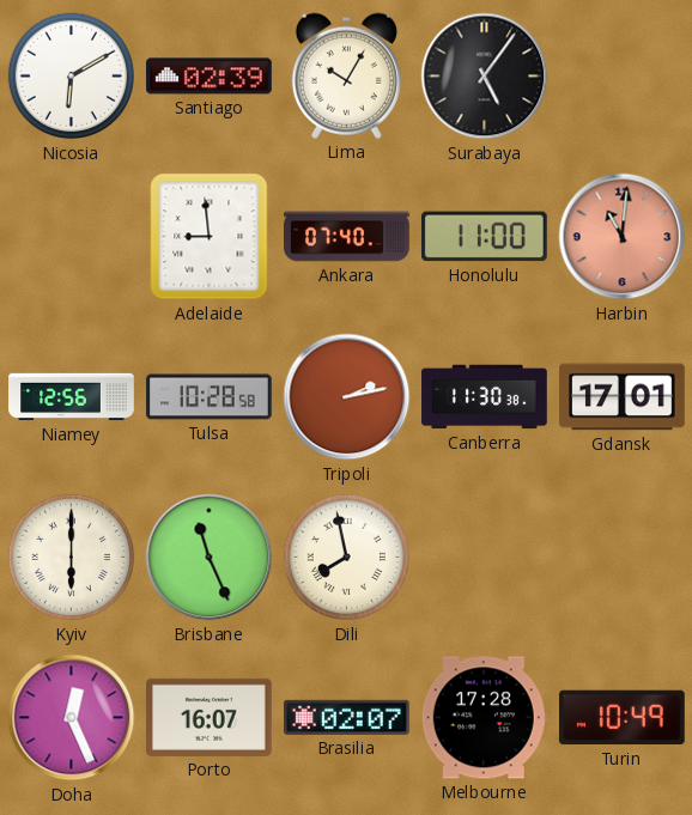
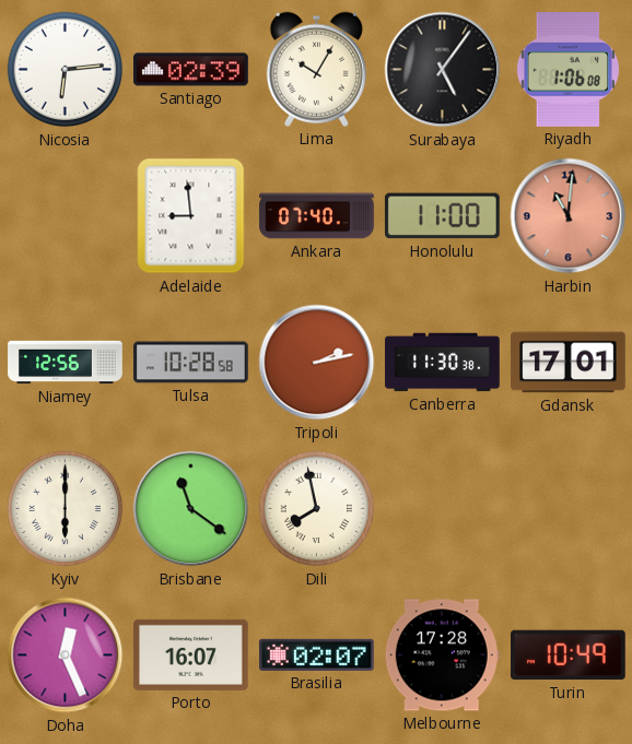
Nicosia: 6:10 -> 6:14 (66, 70)
Riyadh: none -> 1:06 (567, 70)
Brisbane: 11:26 -> 11:21 (191, 509)
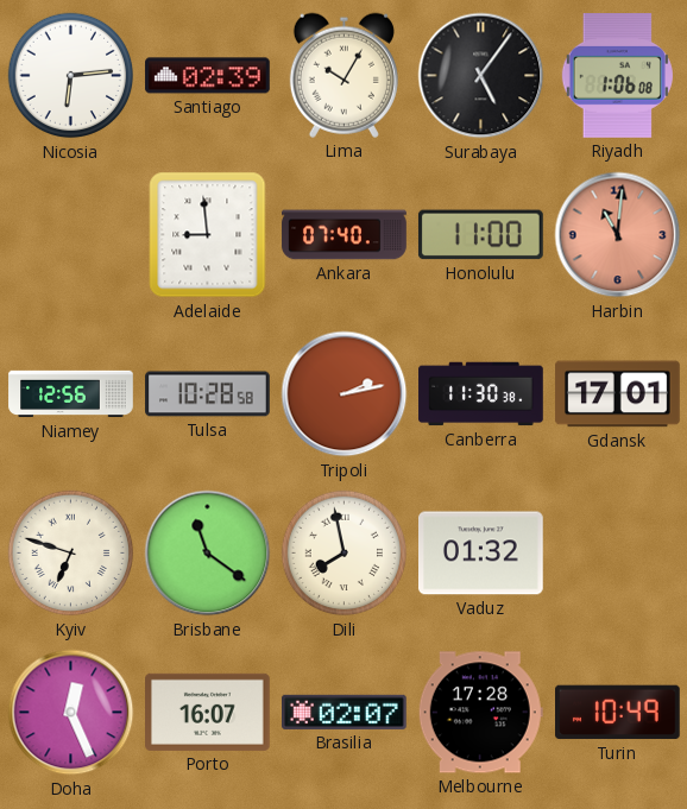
Kyiv: 6:00 -> 6:48 (71, 554)
Vaduz: none -> 01:32 (481, 554)
